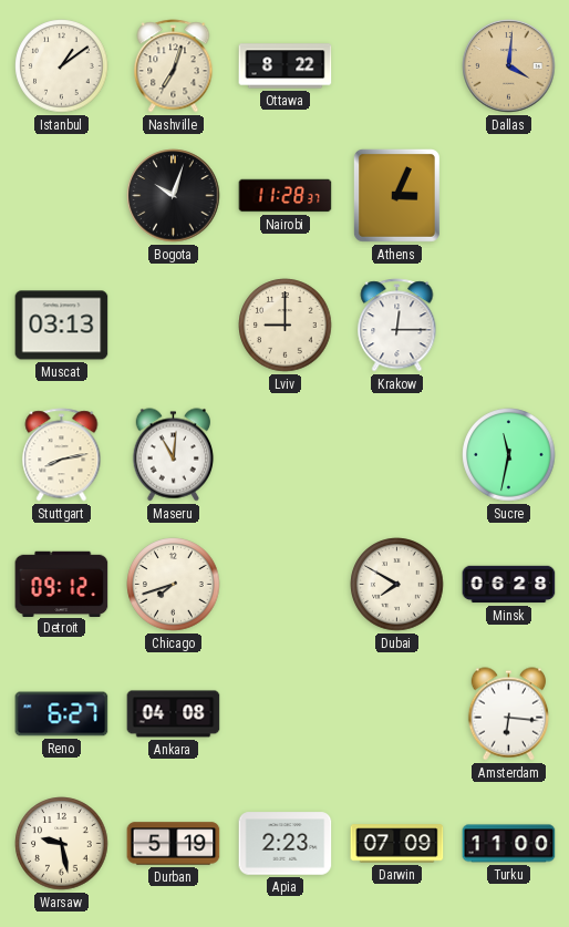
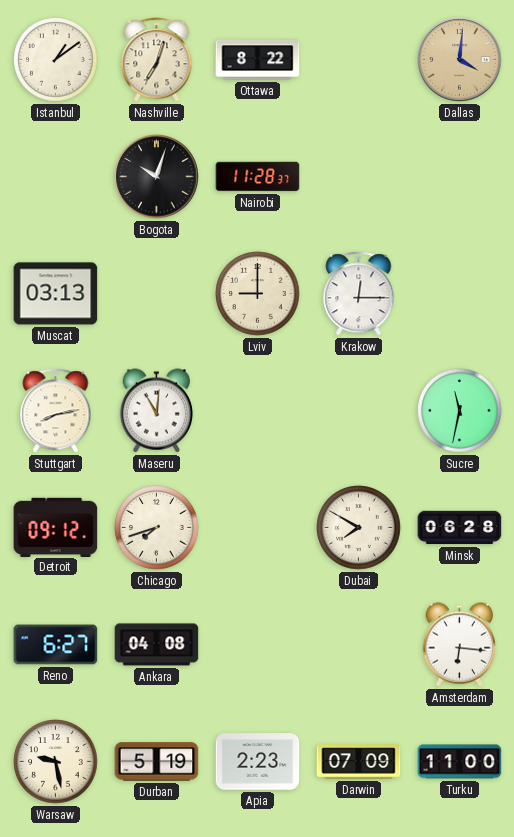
Athens: 3:04 -> none (396, 195)
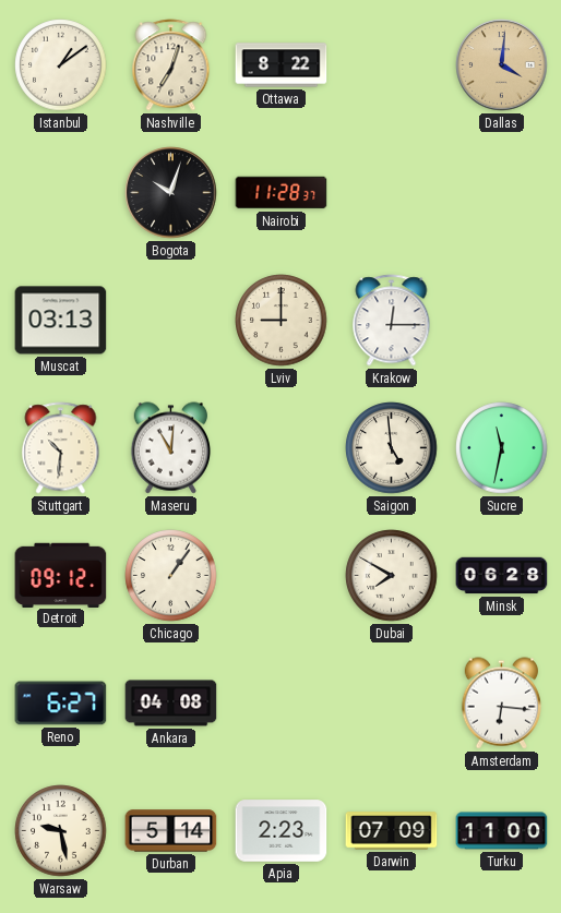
Stuttgart: 8:13 -> 10:31 (61, 448)
Saigon: none -> 4:59 (392, 448)
Chicago: 7:42 -> 1:06 (171, 576)
Durban: 5:19 -> 5:14 (171, 831)
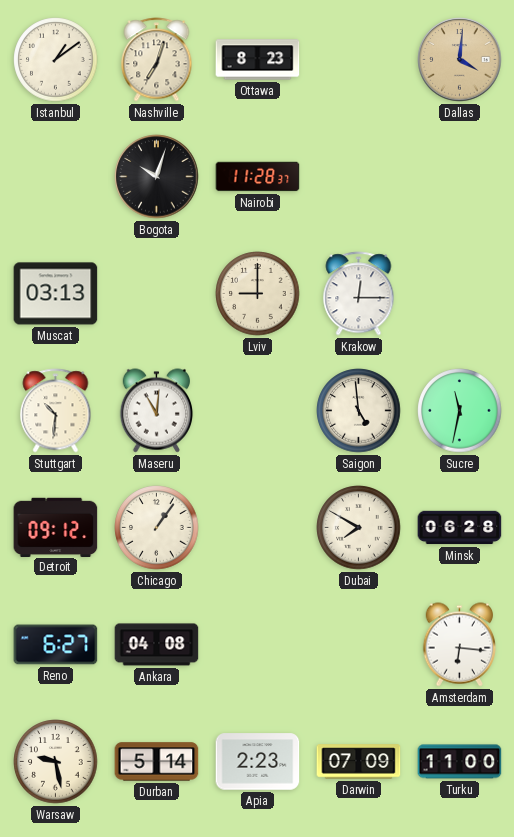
Ottawa: 8:22 -> 8:23 (258, 60)
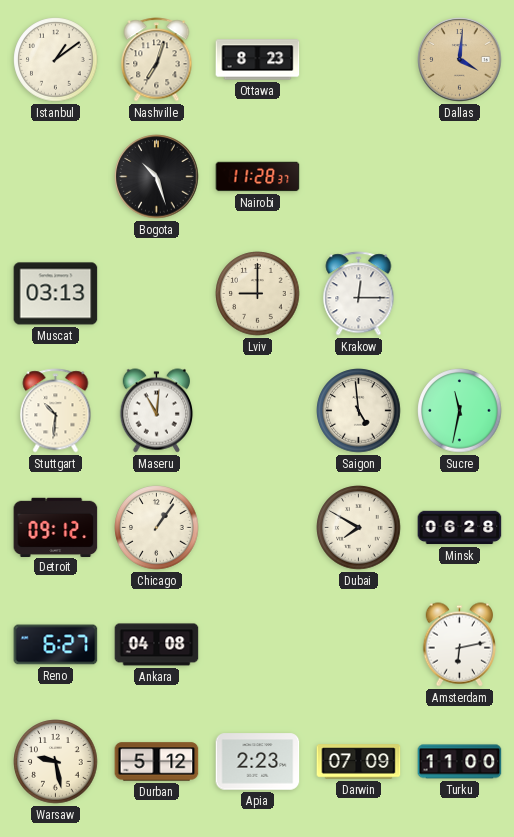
Bogota: 10:03 -> 10:27 (157, 177)
Amsterdam: 6:16 -> 6:13 (460, 645)
Durban: 5:14 -> 5:12 (157, 762)
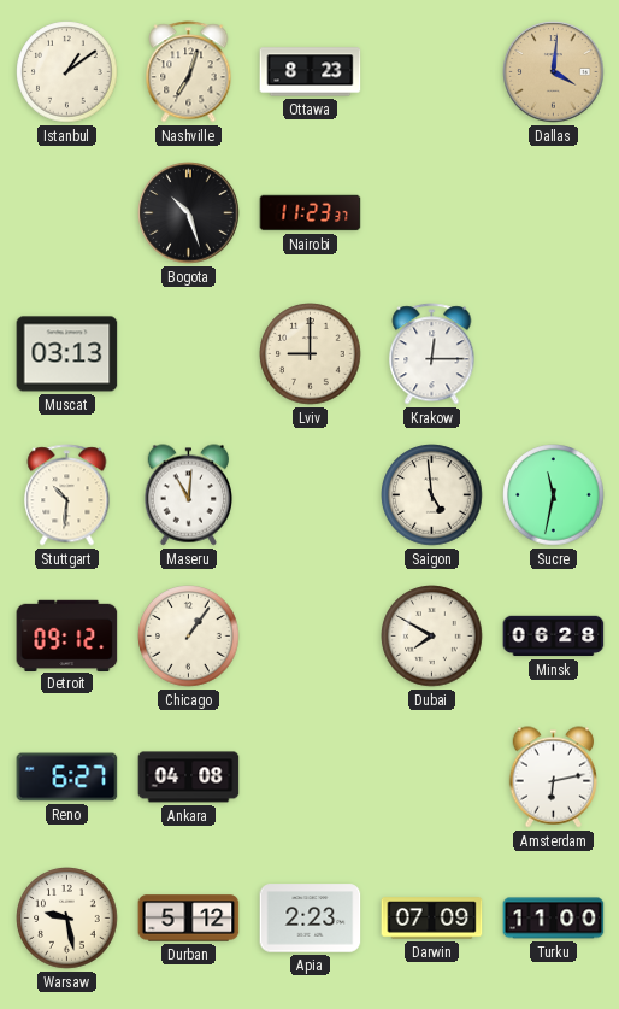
Nairobi: 11:28 -> 11:23 (311, 213)
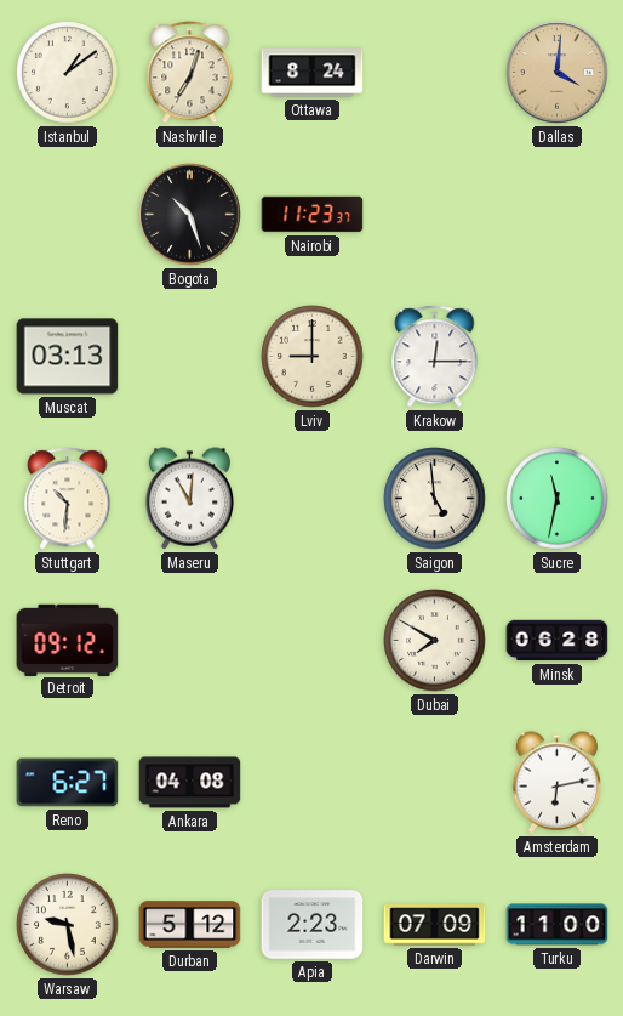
Ottawa: 8:23 -> 8:24 (313, 73)
Chicago: 1:06 -> none (189, 637)
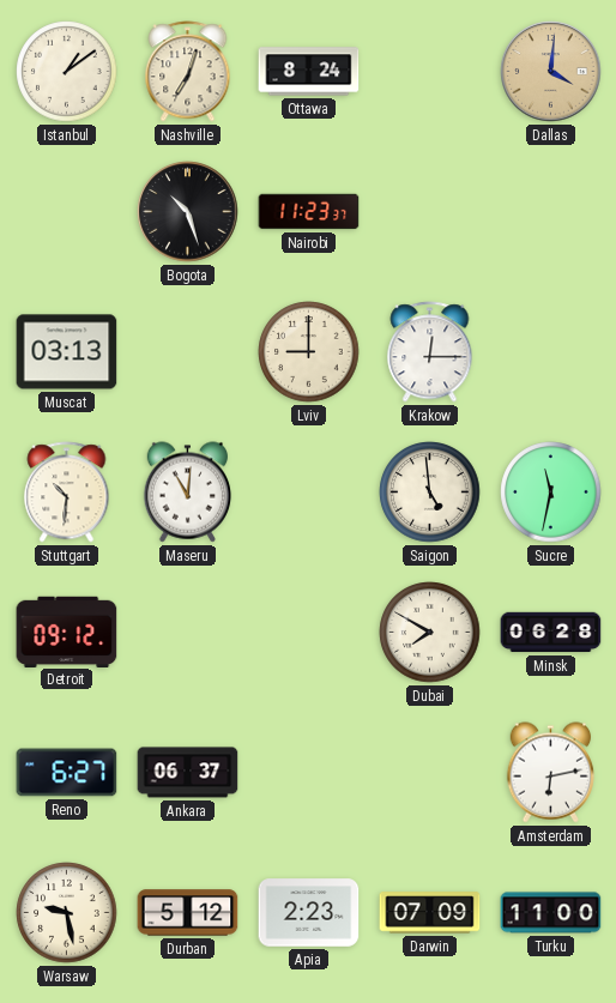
Ankara: 04:08 -> 06:37 (188, 773)
